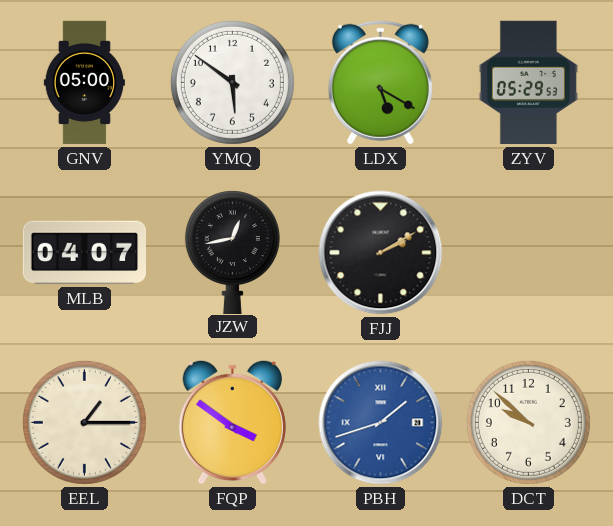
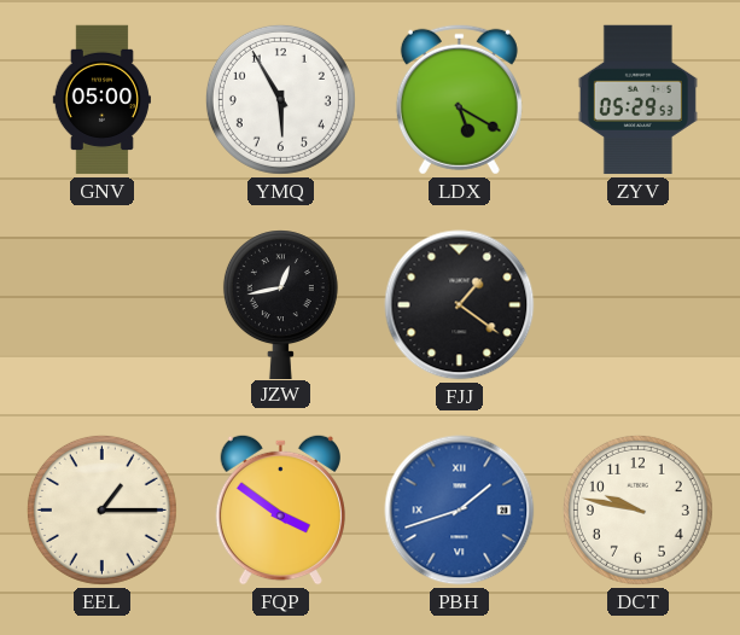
YMQ: 5:51 -> 5:55 (280, 99)
MLB: 04:07 -> none (84, 253)
FJJ: 2:10 -> 1:21 (460, 305)
DCT: 9:52 -> 9:47 (637, 509)
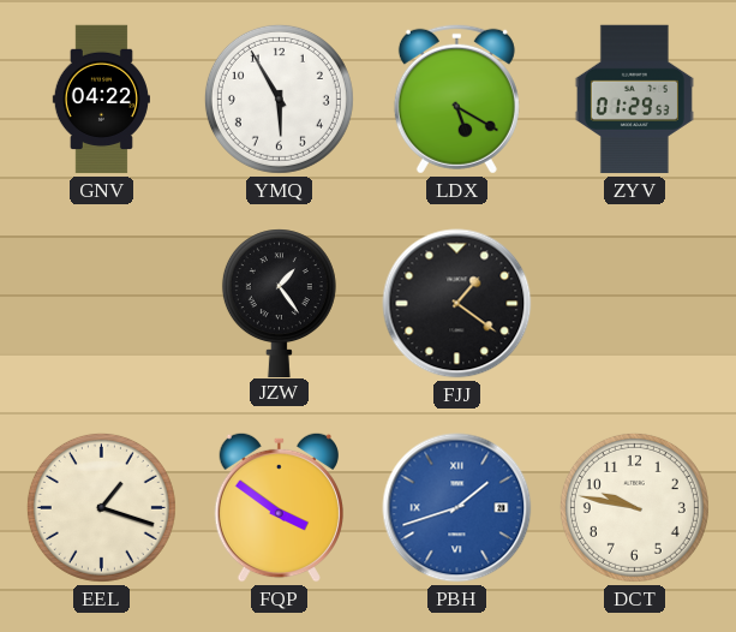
GNV: 05:00 -> 04:22 (101, 100)
ZYV: 05:29 -> 01:29 (634, 100)
JZW: 12:43 -> 1:24 (279, 303)
EEL: 1:15 -> 1:18 (101, 507)
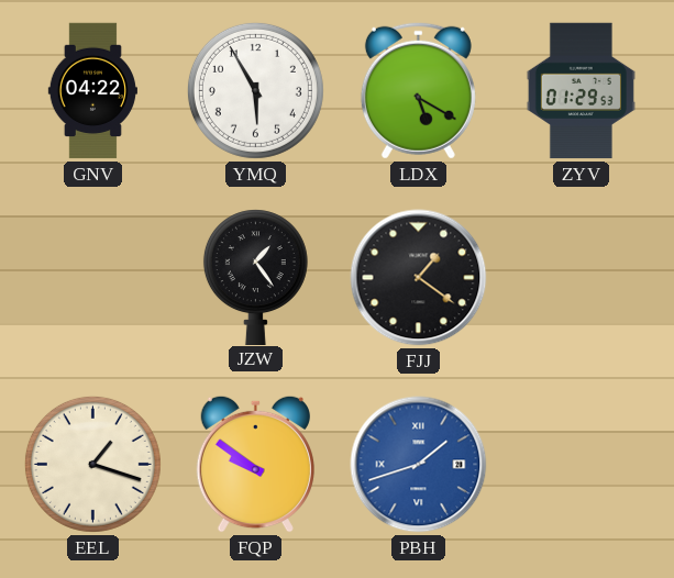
FQP: 3:51 -> 9:51 (255, 464)
DCT: 9:47 -> none (634, 507)
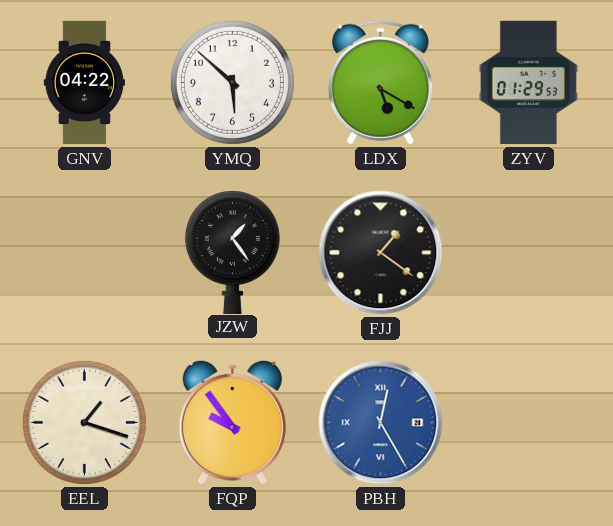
YMQ: 5:55 -> 5:52 (232, 82)
FQP: 9:51 -> 9:54 (232, 422)
PBH: 1:42 -> 12:25 (381, 423)
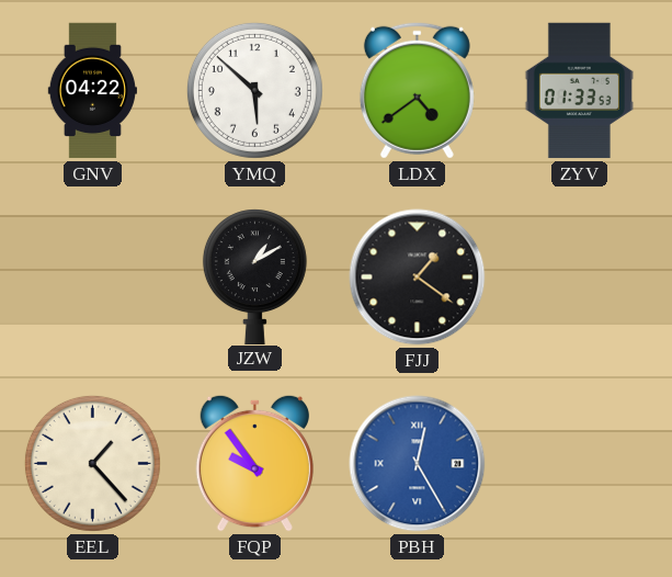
LDX: 5:20 -> 4:39 (417, 90)
ZYV: 01:29 -> 01:33 (579, 91)
JZW: 1:24 -> 1:10 (254, 276)
EEL: 1:18 -> 1:23 (92, 463)
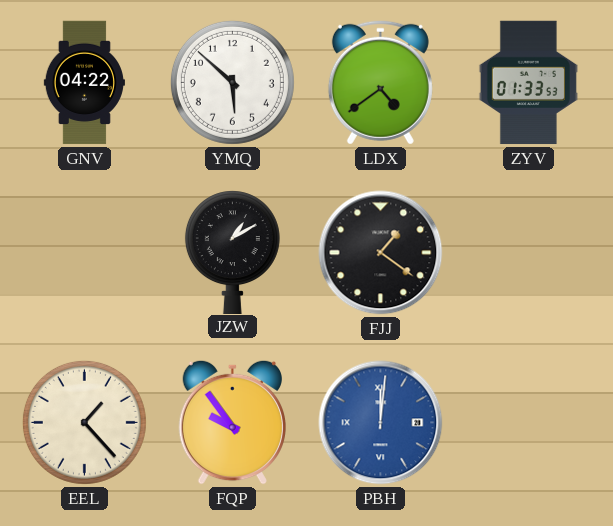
PBH: 12:25 -> 12:01 (381, 423)
